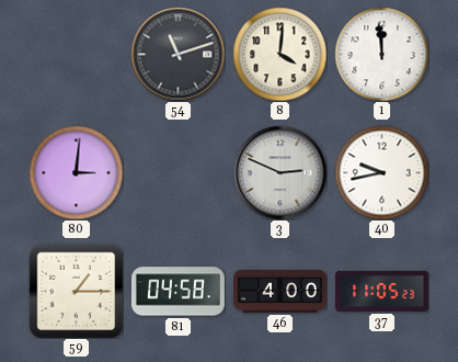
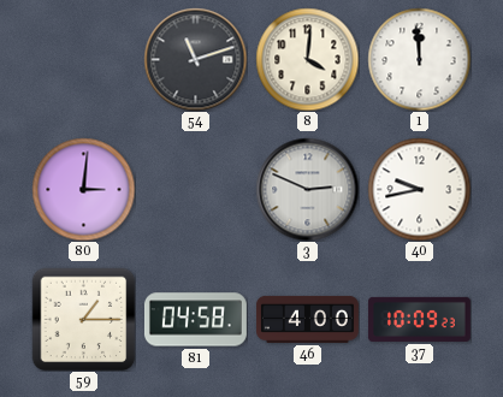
37: 11:05 -> 10:09 (419, 319)
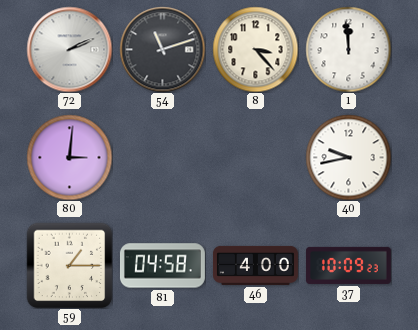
72: none -> 2:11 (69, 49)
8: 4:01 -> 3:23 (255, 49)
3: 2:49 -> none (307, 189)
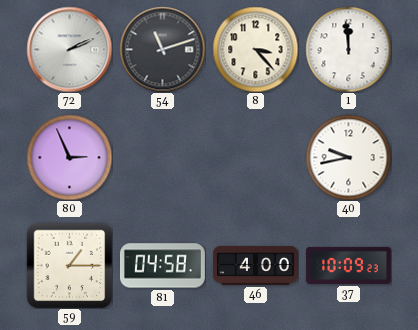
80: 3:01 -> 2:56 (69, 157)
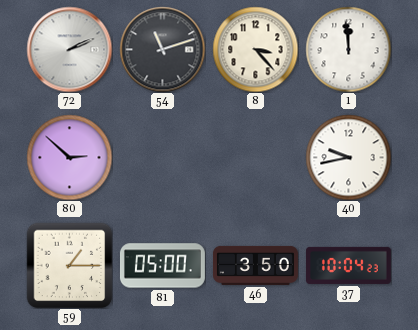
80: 2:56 -> 2:52 (69, 157)
81: 04:58 -> 05:00 (162, 266)
46: 4:00 -> 3:50 (256, 265)
37: 10:09 -> 10:04 (348, 265)
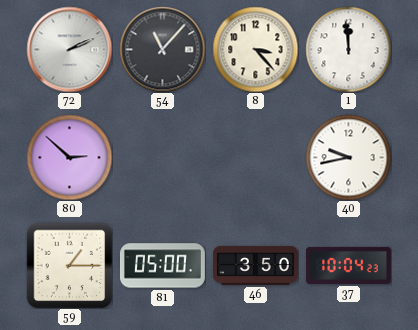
54: 11:12 -> 11:07 (162, 49)
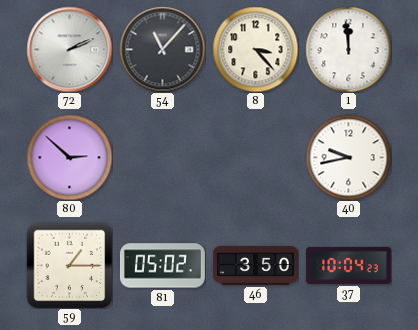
81: 05:00 -> 05:02 (162, 266)
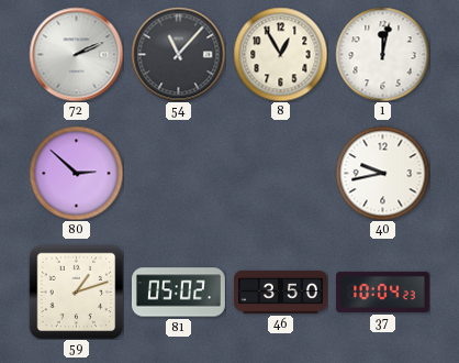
8: 3:23 -> 12:55 (280, 54)
1: 11:59 -> 12:02 (382, 54)
59: 1:15 -> 1:12 (76, 291)
